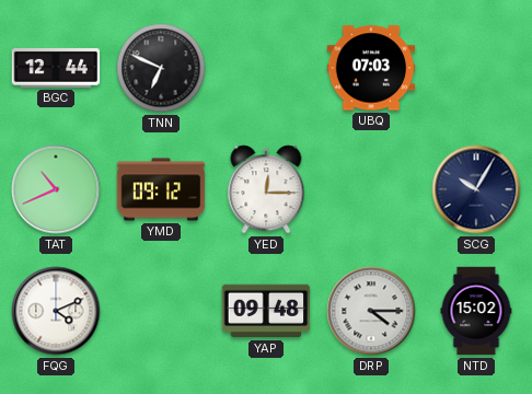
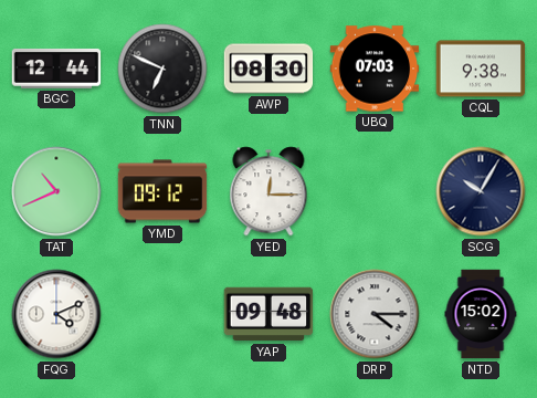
AWP: none -> 08:30 (268, 69)
CQL: none -> 9:38 (481, 69)
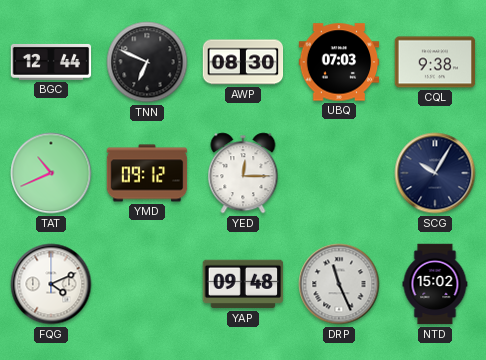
DRP: 4:15 -> 11:26 (339, 284)
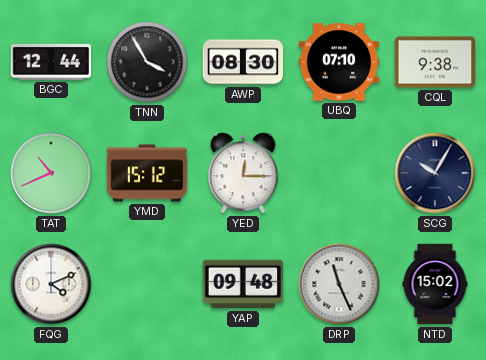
TNN: 6:49 -> 3:55 (147, 62)
UBQ: 07:03 -> 07:10 (339, 62)
YMD: 09:12 -> 15:12 (147, 173)
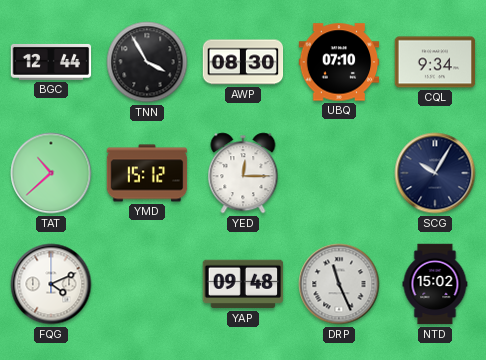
CQL: 9:38 -> 9:34 (435, 62)
TAT: 10:41 -> 10:38 (51, 173)
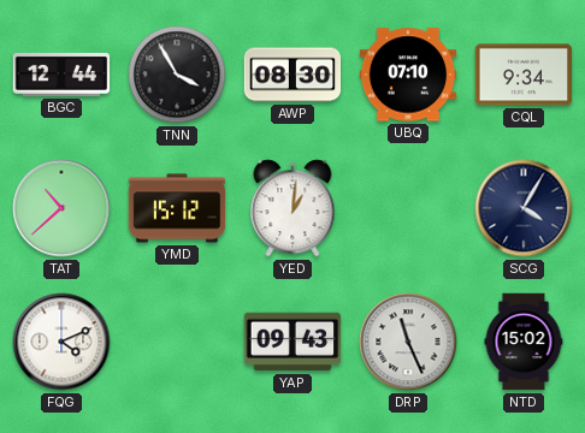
YED: 12:15 -> 1:01 (292, 208)
SCG: 10:05 -> 4:05 (524, 208)
YAP: 09:48 -> 09:43 (292, 342)
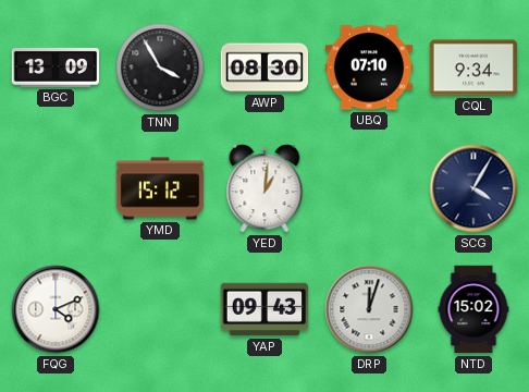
BGC: 12:44 -> 13:09 (56, 68)
TAT: 10:38 -> none (61, 208)
DRP: 11:26 -> 12:03 (369, 309)
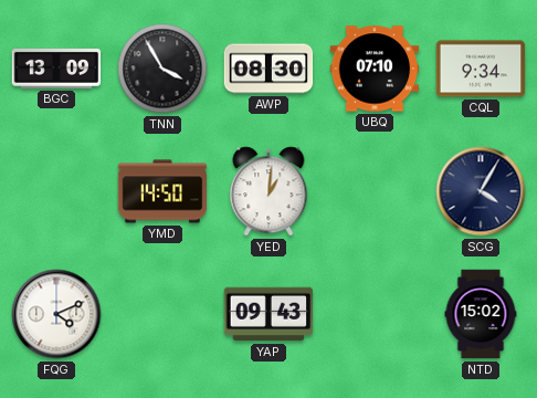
YMD: 15:12 -> 14:50 (162, 191)
DRP: 12:03 -> none (369, 309)
